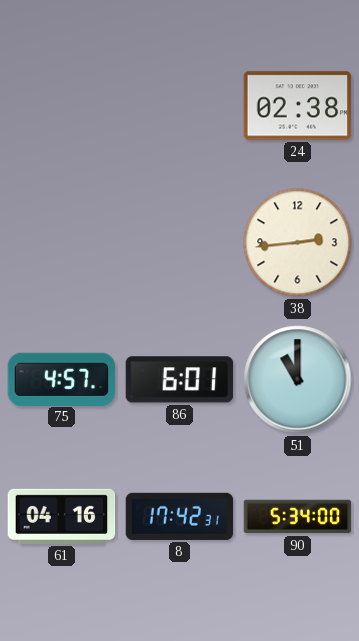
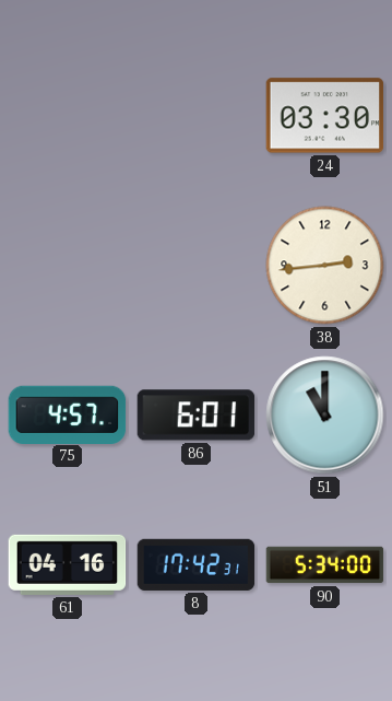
24: 02:38 -> 03:30 (325, 116)
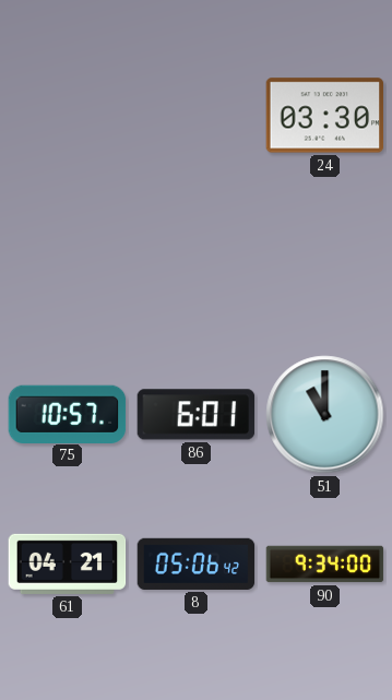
38: 2:44 -> none (325, 266)
75: 4:57 -> 10:57 (68, 414)
61: 04:16 -> 04:21 (68, 563)
8: 17:42 -> 05:06 (197, 563)
90: 5:34 -> 9:34 (325, 565)
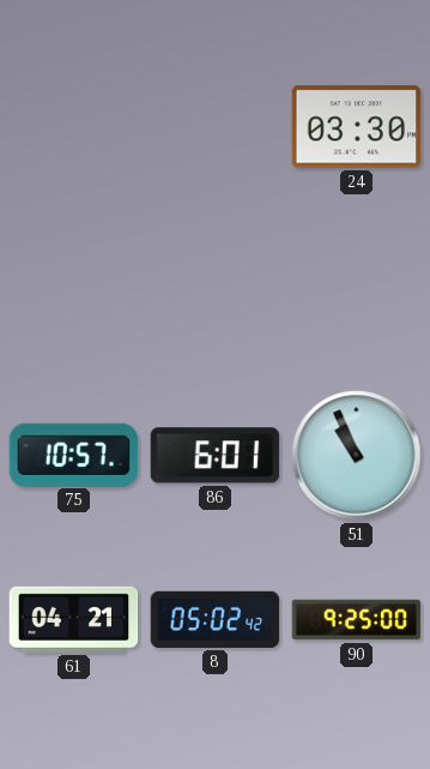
51: 11:00 -> 10:56 (357, 456)
8: 05:06 -> 05:02 (216, 619)
90: 9:34 -> 9:25 (357, 620)
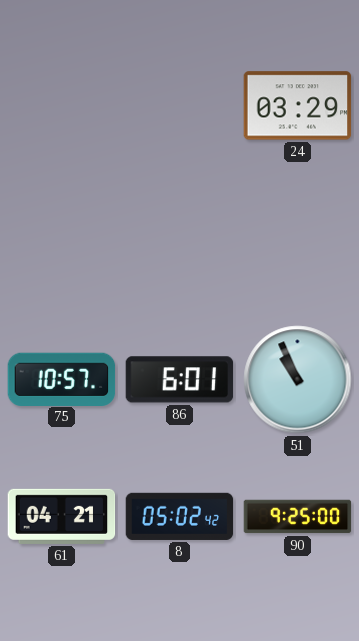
24: 03:30 -> 03:29 (298, 106)
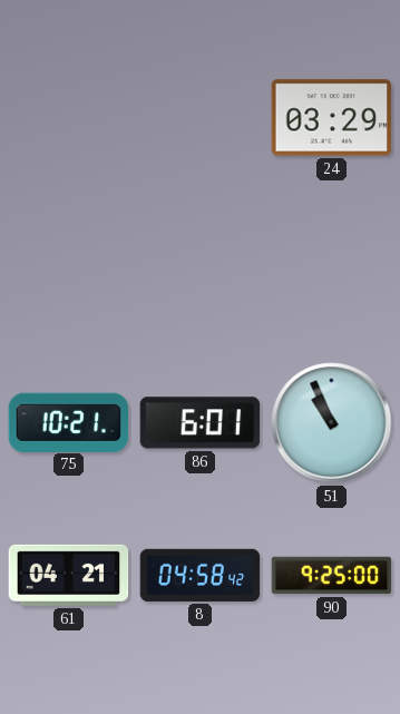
75: 10:57 -> 10:21 (69, 422)
8: 05:02 -> 04:58 (201, 575)
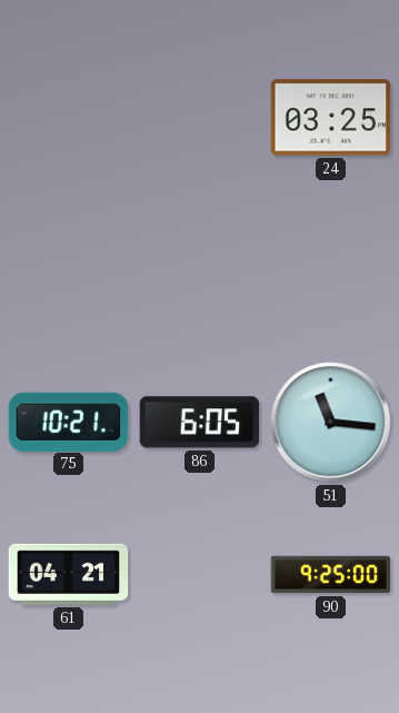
24: 03:29 -> 03:25 (331, 118)
86: 6:01 -> 6:05 (200, 423)
51: 10:56 -> 11:16 (331, 423)
8: 04:58 -> none (201, 575)
